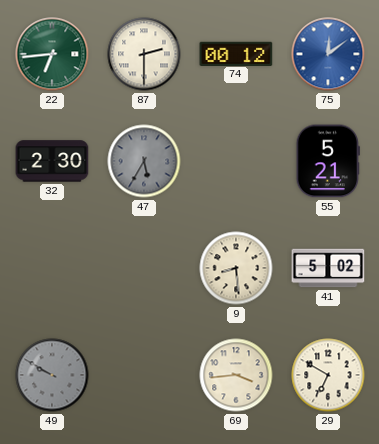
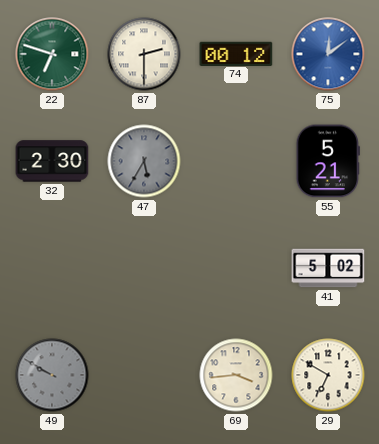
22: 6:44 -> 6:48 (52, 54)
9: 8:29 -> none (236, 268)
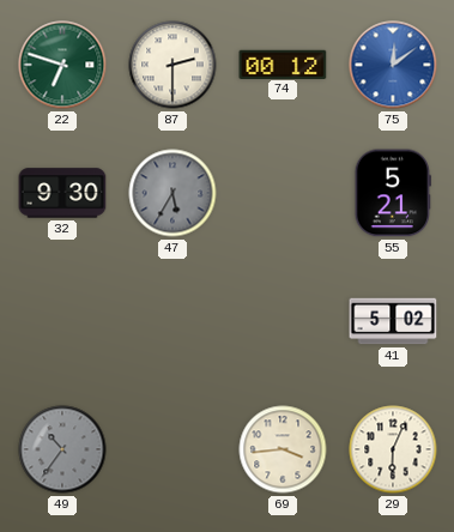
32: 2:30 -> 9:30 (62, 193)
49: 9:50 -> 10:36 (62, 449)
29: 6:50 -> 6:04 (393, 449)
